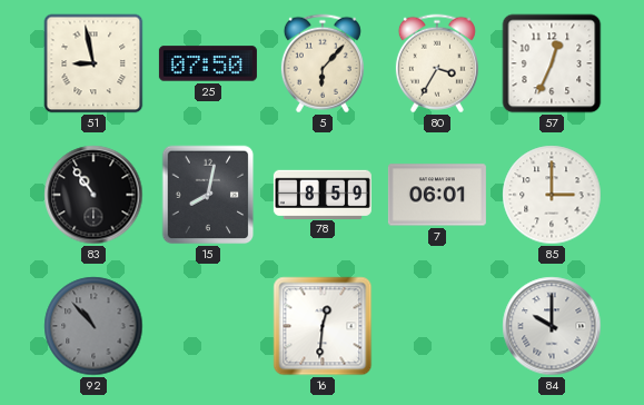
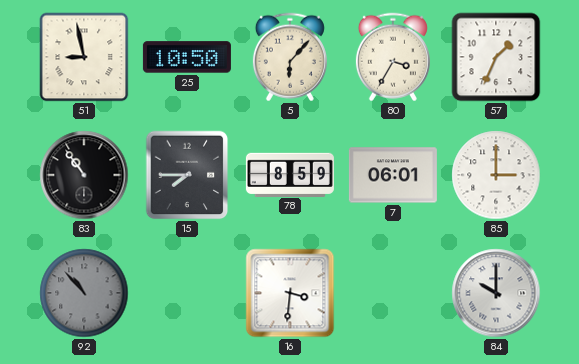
25: 07:50 -> 10:50 (187, 57)
57: 12:34 -> 1:34 (496, 57)
15: 8:02 -> 7:45 (187, 175)
16: 12:31 -> 3:31 (290, 293)
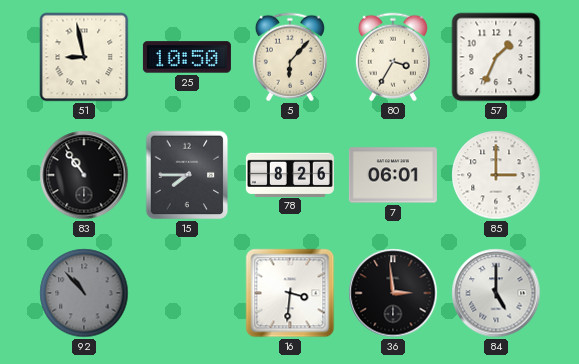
78: 8:59 -> 8:26 (290, 174)
36: none -> 2:59 (393, 293)
84: 10:00 -> 5:00 (496, 293)
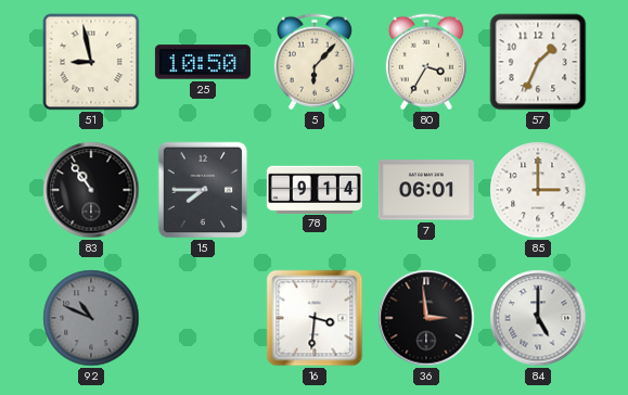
78: 8:26 -> 9:14 (315, 189)
92: 10:53 -> 10:49 (91, 318)
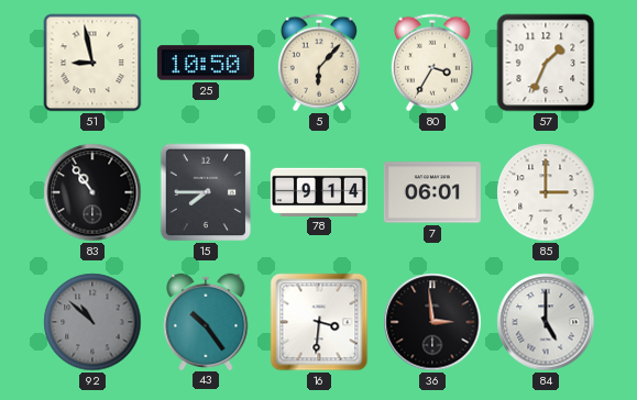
92: 10:49 -> 10:52 (92, 322)
43: none -> 10:24 (206, 321)
